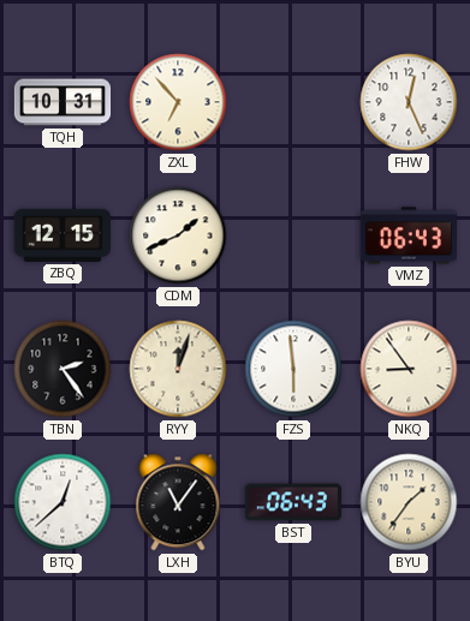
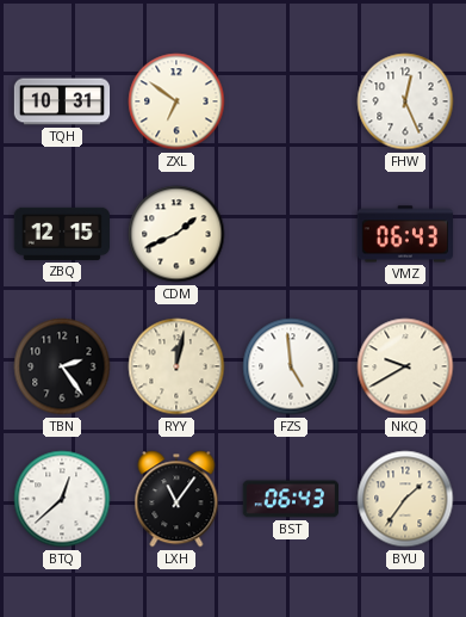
ZXL: 6:53 -> 6:51 (176, 101)
RYY: 12:03 -> 12:02 (176, 366)
FZS: 5:59 -> 4:59 (291, 366)
NKQ: 8:54 -> 9:40 (405, 366)
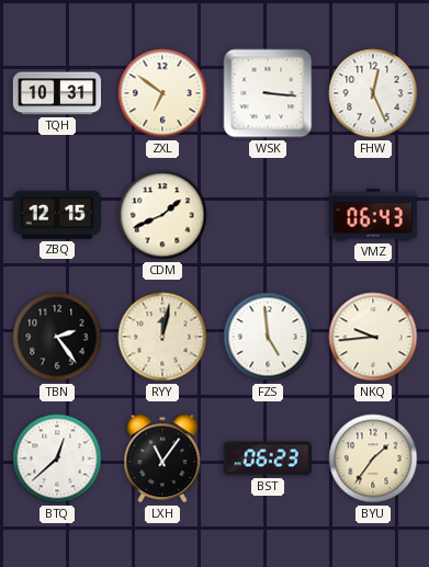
WSK: none -> 3:16 (268, 93)
NKQ: 9:40 -> 9:44 (373, 337)
BST: 06:43 -> 06:23 (267, 458)
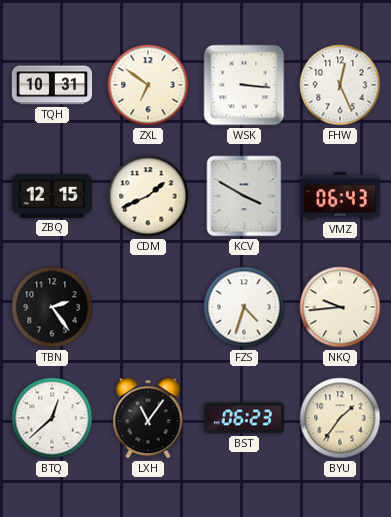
KCV: none -> 3:50 (244, 196)
RYY: 12:02 -> none (162, 337)
FZS: 4:59 -> 4:33 (244, 307)
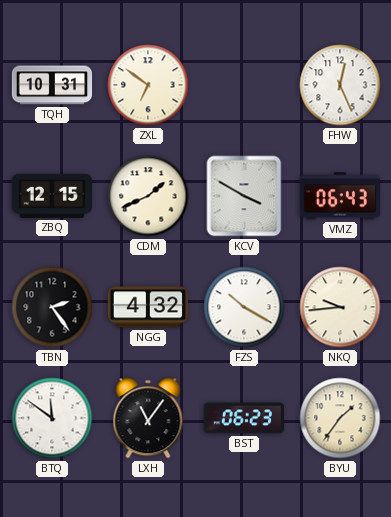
WSK: 3:16 -> none (244, 85)
NGG: none -> 4:32 (147, 307)
FZS: 4:33 -> 10:20 (244, 307)
BTQ: 12:38 -> 11:51 (52, 418)
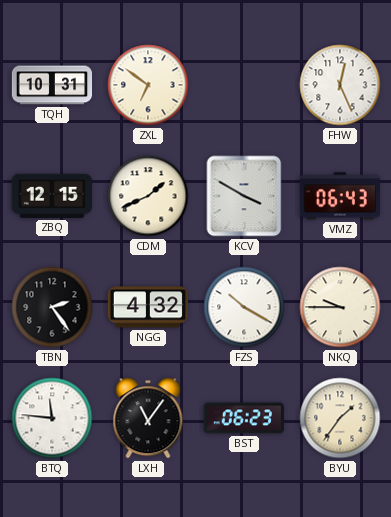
NKQ: 9:44 -> 9:45 (340, 307)
BTQ: 11:51 -> 11:46 (52, 418)
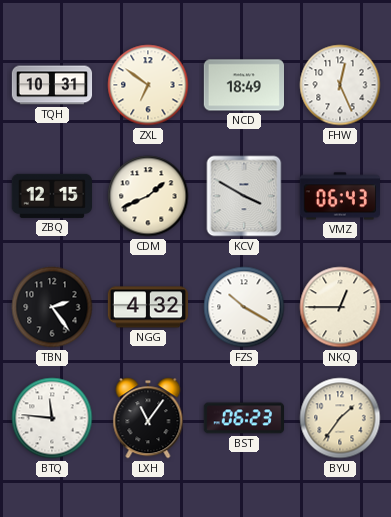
NCD: none -> 18:49 (244, 85)
NKQ: 9:45 -> 12:45 (340, 307)
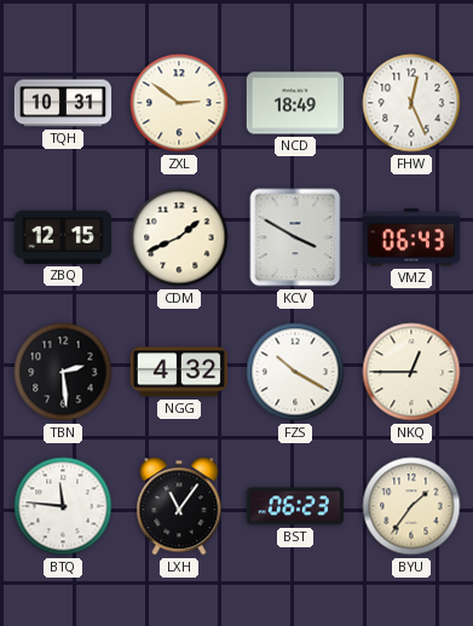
ZXL: 6:51 -> 2:51 (179, 103)
TBN: 2:24 -> 2:29 (63, 372)
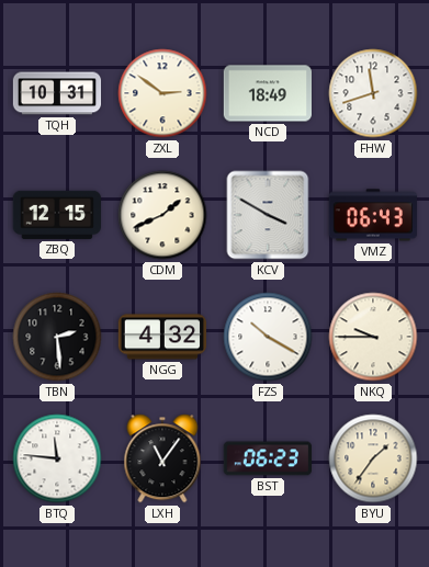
FHW: 12:26 -> 11:42 (373, 93)
NKQ: 12:45 -> 9:45 (373, 337)
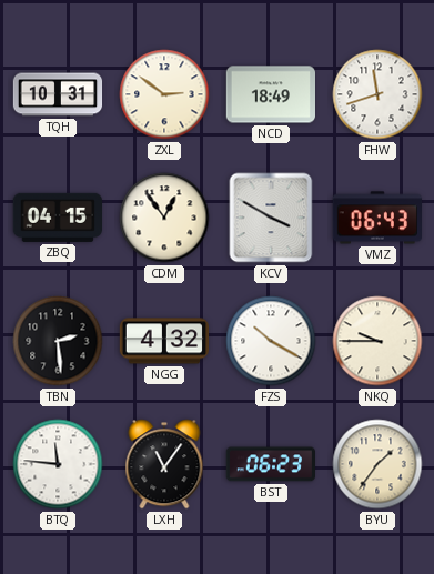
ZBQ: 12:15 -> 04:15 (57, 218)
CDM: 1:41 -> 12:54 (164, 218)
